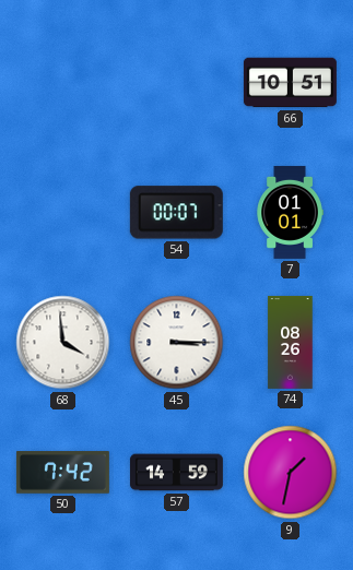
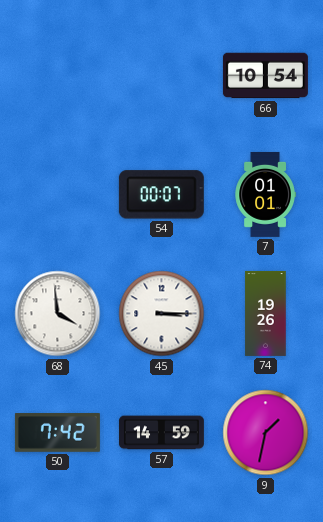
66: 10:51 -> 10:54 (265, 76)
74: 08:26 -> 19:26 (266, 313)
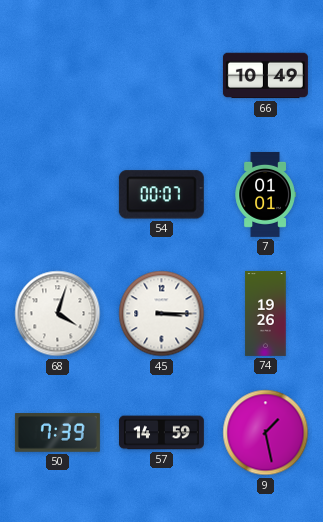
66: 10:54 -> 10:49 (265, 76)
68: 3:59 -> 4:03 (58, 314)
50: 7:42 -> 7:39 (57, 433)
9: 1:32 -> 1:28 (266, 433)
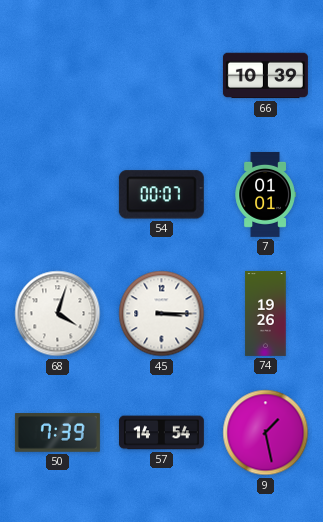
66: 10:49 -> 10:39 (265, 76)
57: 14:59 -> 14:54 (161, 433)
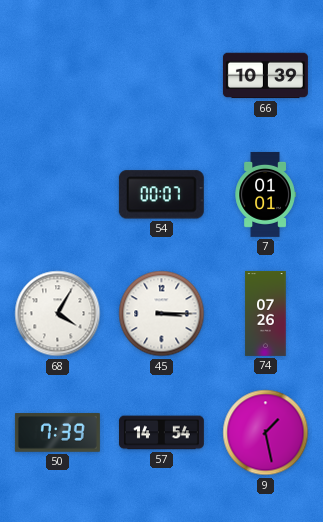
68: 4:03 -> 4:05 (58, 314)
74: 19:26 -> 07:26 (266, 313)
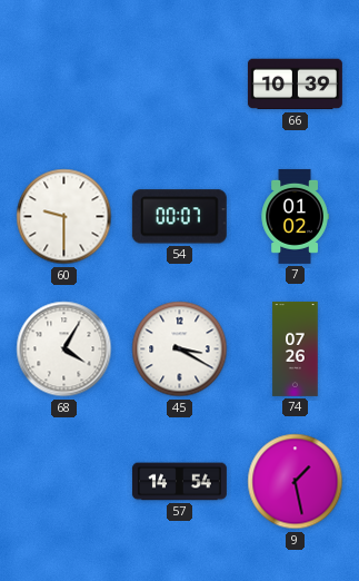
60: none -> 9:30 (64, 217)
7: 01:01 -> 01:02 (295, 216)
45: 3:15 -> 3:20 (180, 349)
50: 7:39 -> none (57, 433)
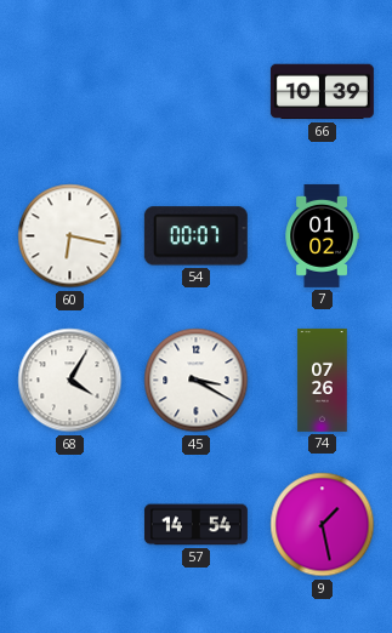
60: 9:30 -> 6:17 (70, 236)
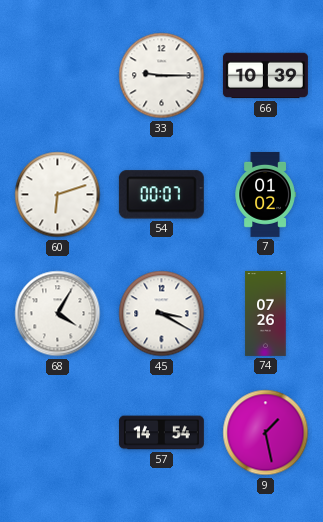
33: none -> 9:15 (162, 76)
60: 6:17 -> 6:12 (58, 195)
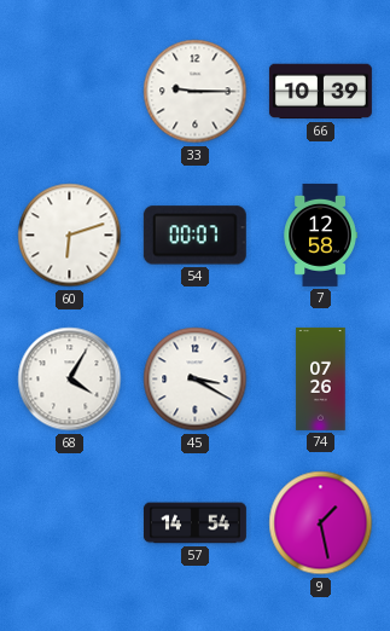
7: 01:02 -> 12:58 (320, 235)
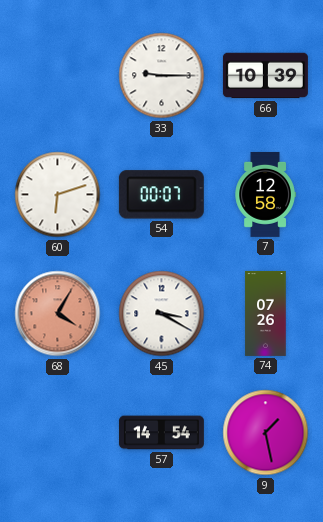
68 dial: white -> salmon (58, 314)
